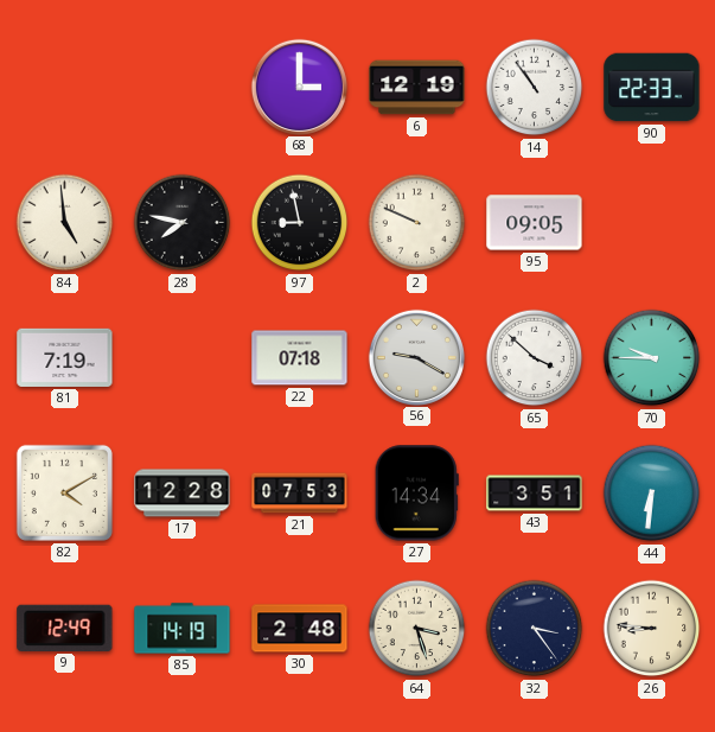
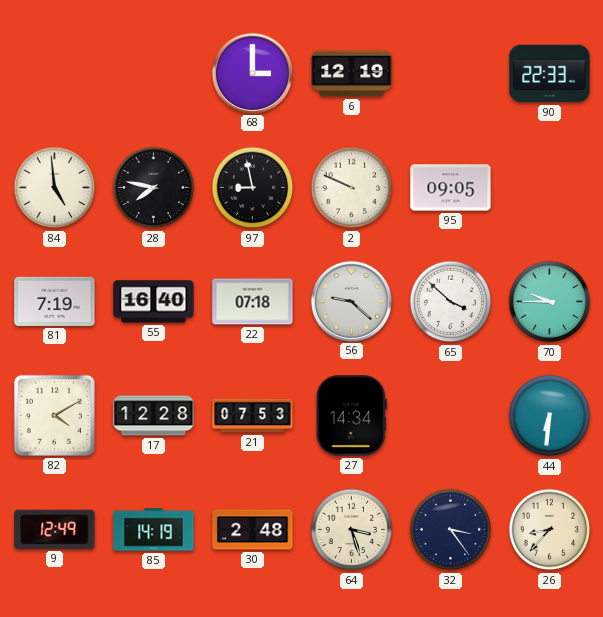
14: 10:54 -> none (535, 88)
55: none -> 16:40 (154, 302)
56: 9:20 -> 9:22 (351, 301)
43: 3:51 -> none (535, 494)
26: 8:46 -> 8:37 (550, 530)
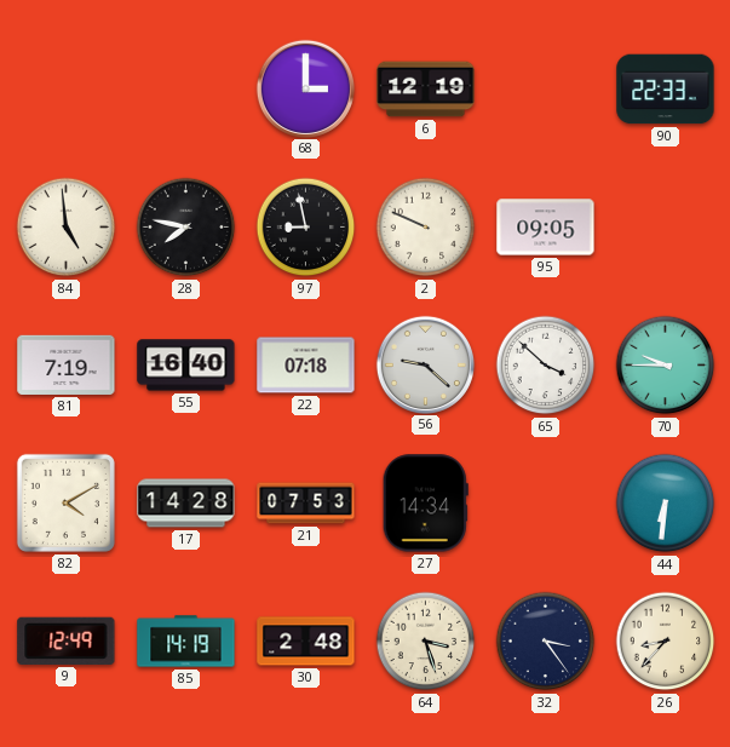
17: 12:28 -> 14:28 (186, 504)
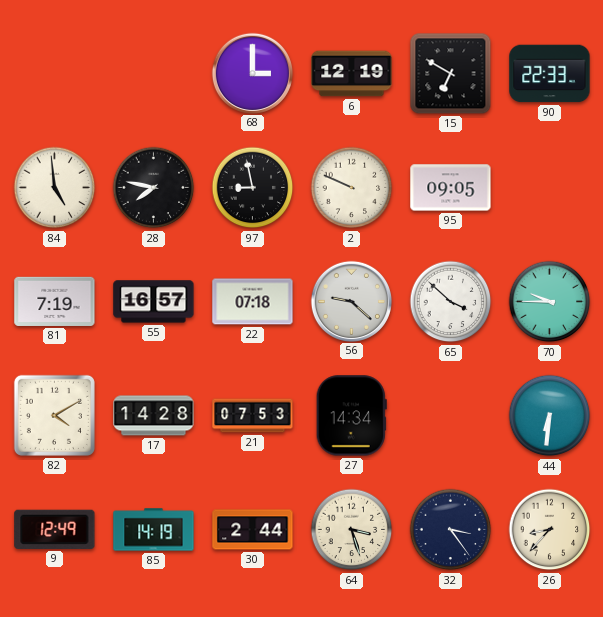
15: none -> 6:50 (451, 74)
55: 16:40 -> 16:57 (154, 302)
30: 2:48 -> 2:44 (253, 530)
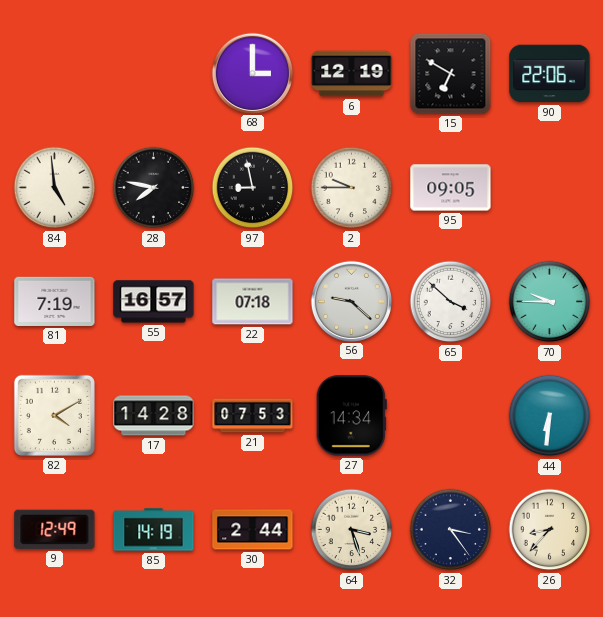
90: 22:33 -> 22:06 (550, 74)
2: 9:49 -> 9:45 (352, 188)
